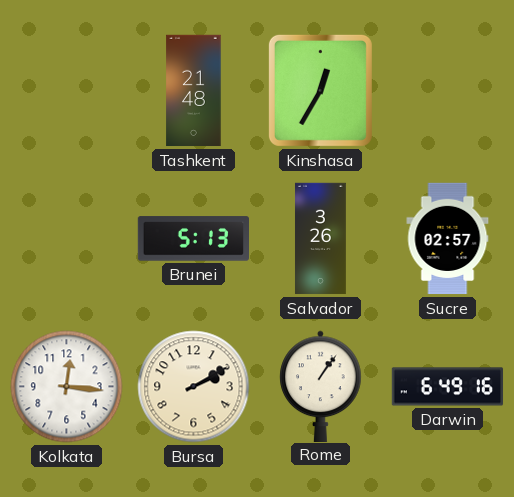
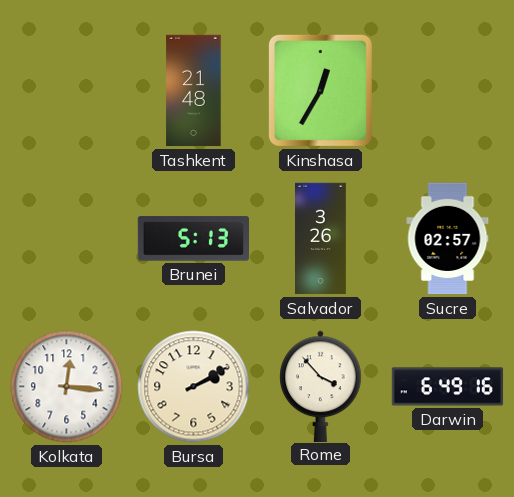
Rome: 1:06 -> 3:53 (321, 386)
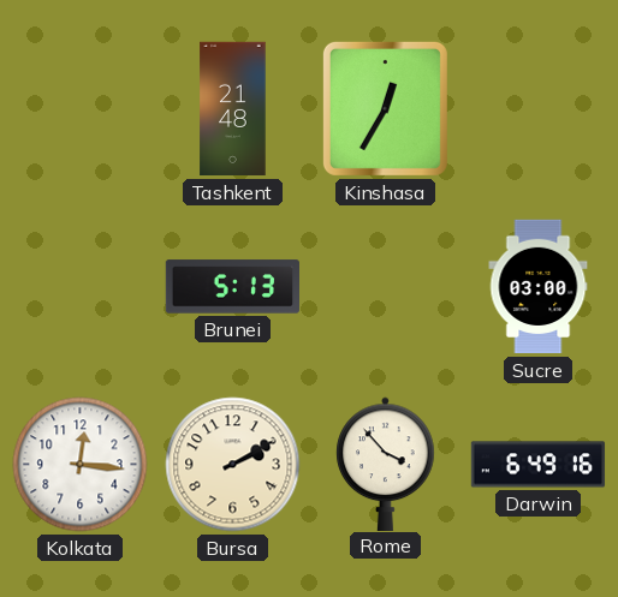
Salvador: 3:26 -> none (320, 239)
Sucre: 02:57 -> 03:00 (539, 287)
